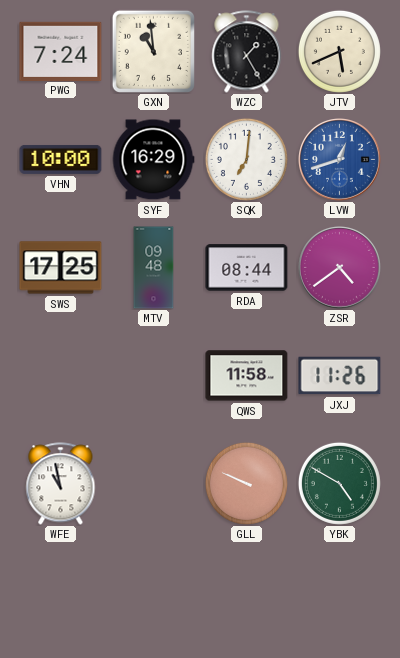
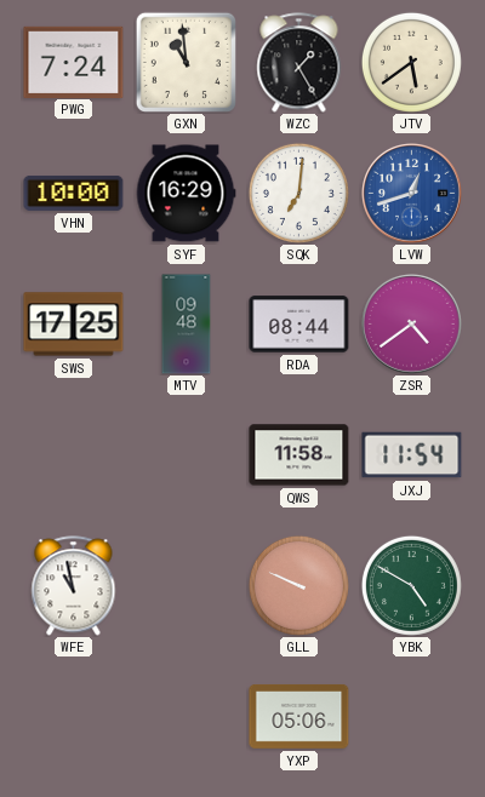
JTV: 5:41 -> 5:39 (411, 62)
JXJ: 11:26 -> 11:54 (412, 455)
YXP: none -> 05:06 (299, 717)
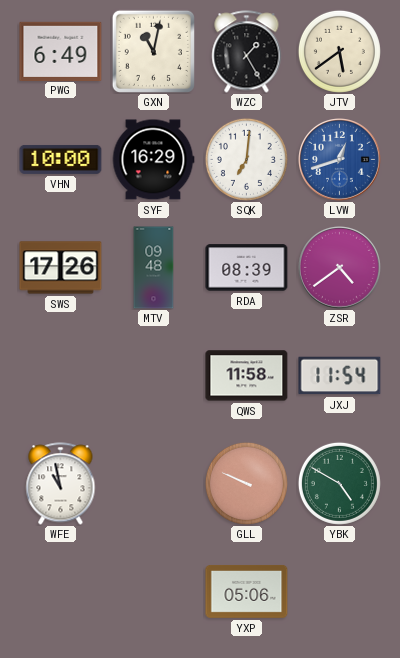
PWG: 7:24 -> 6:49 (61, 51)
GXN: 10:59 -> 11:02 (153, 51)
SWS: 17:25 -> 17:26 (61, 268)
RDA: 08:44 -> 08:39 (247, 268)
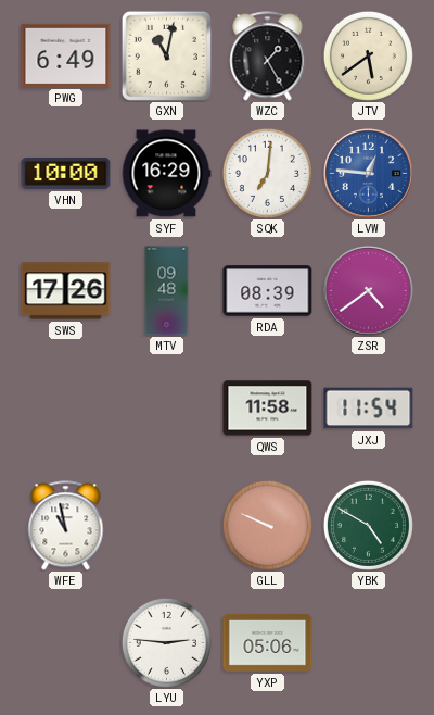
LVW: 12:42 -> 12:46 (369, 174)
LYU: none -> 2:46 (166, 642)
